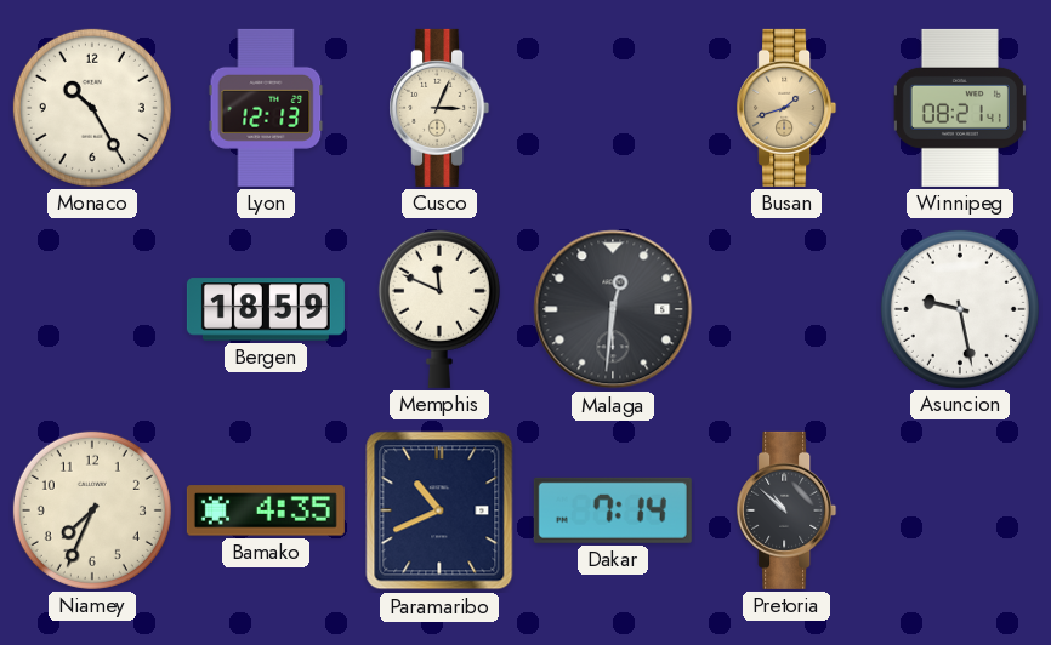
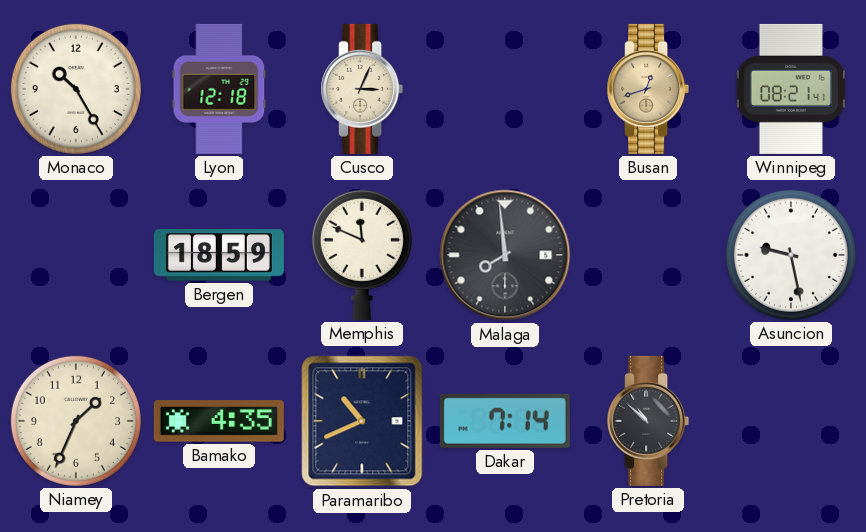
Lyon: 12:13 -> 12:18 (219, 89)
Busan: 1:42 -> 12:42 (648, 89)
Malaga: 12:31 -> 7:59 (505, 255)
Niamey: 7:34 -> 1:34 (76, 421)
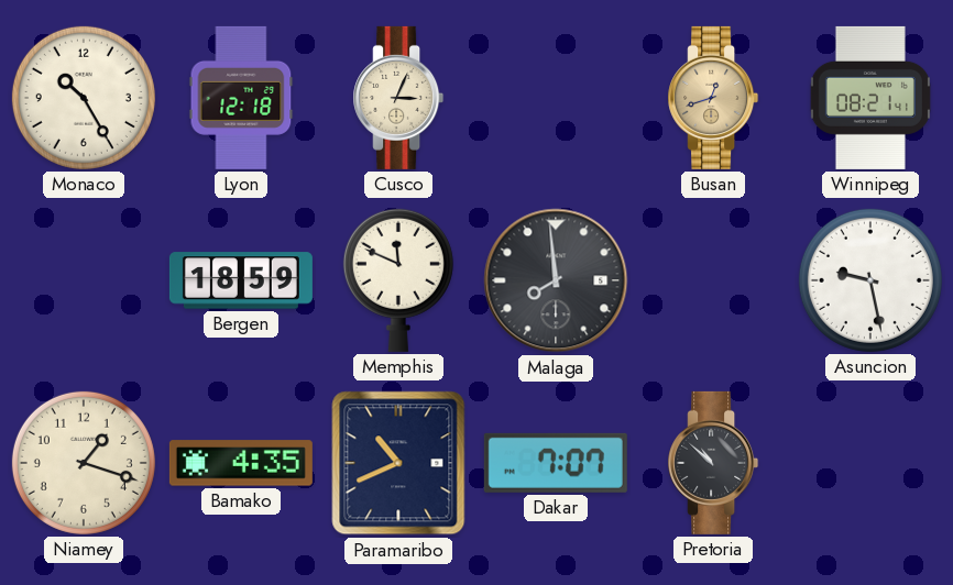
Niamey: 1:34 -> 1:18 (84, 463)
Dakar: 7:14 -> 7:07 (556, 463)
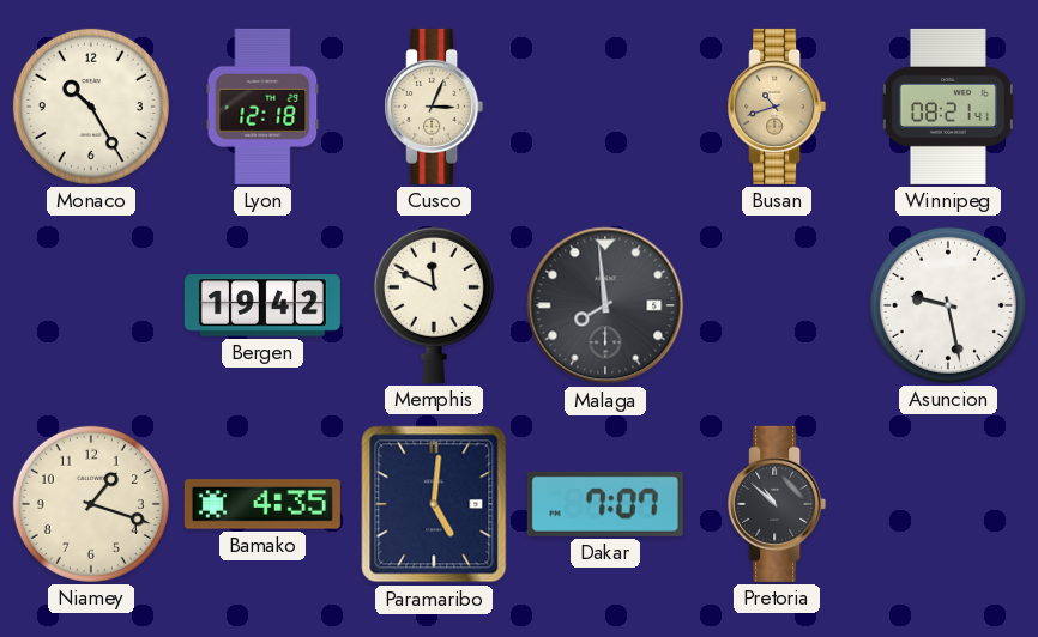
Busan: 12:42 -> 10:42 (777, 107)
Bergen: 18:59 -> 19:42 (262, 305)
Paramaribo: 10:41 -> 5:01 (434, 504)
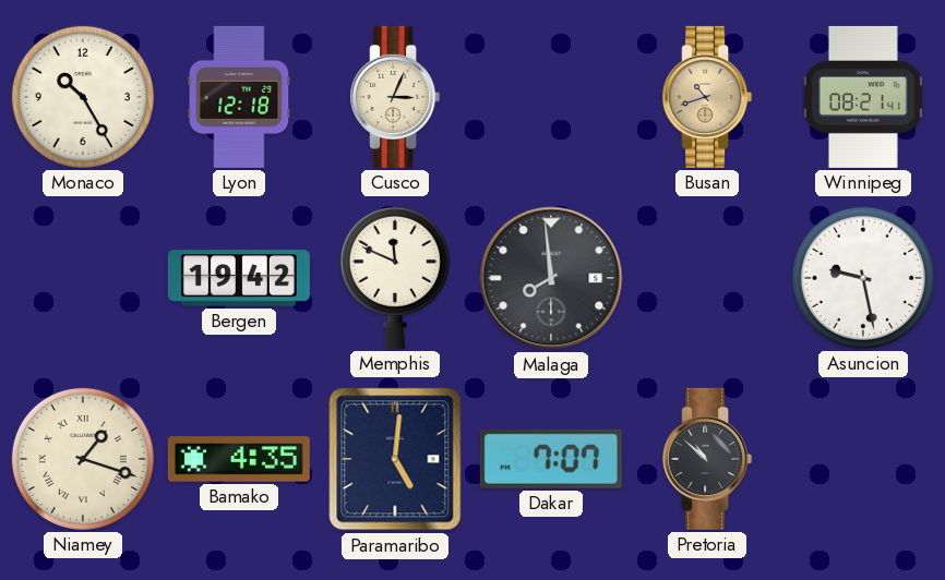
Niamey numerals: Arabic -> Roman (83, 459)
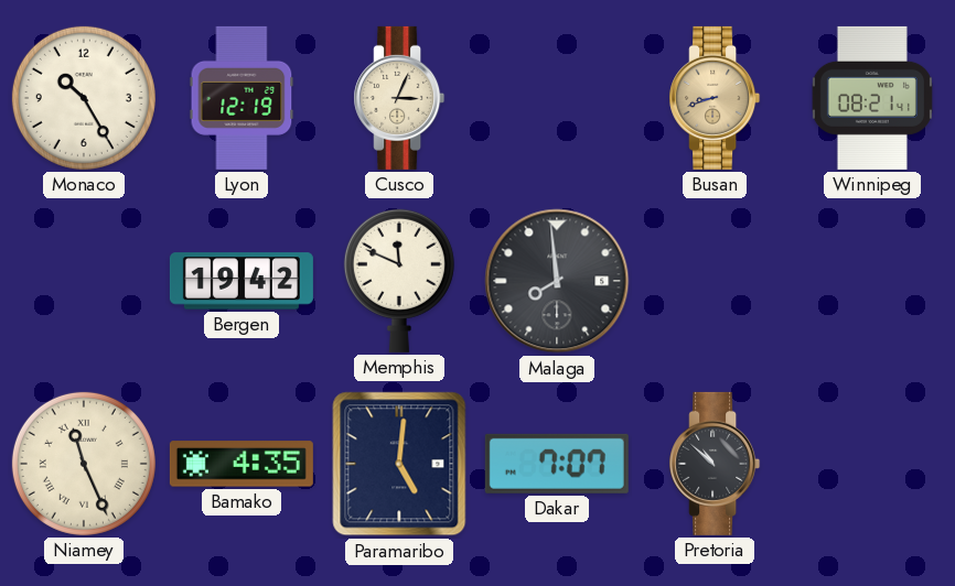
Lyon: 12:18 -> 12:19 (242, 98)
Busan: 10:42 -> 8:42 (715, 98)
Asuncion: 9:28 -> none (863, 278)
Niamey: 1:18 -> 11:26 (84, 464)
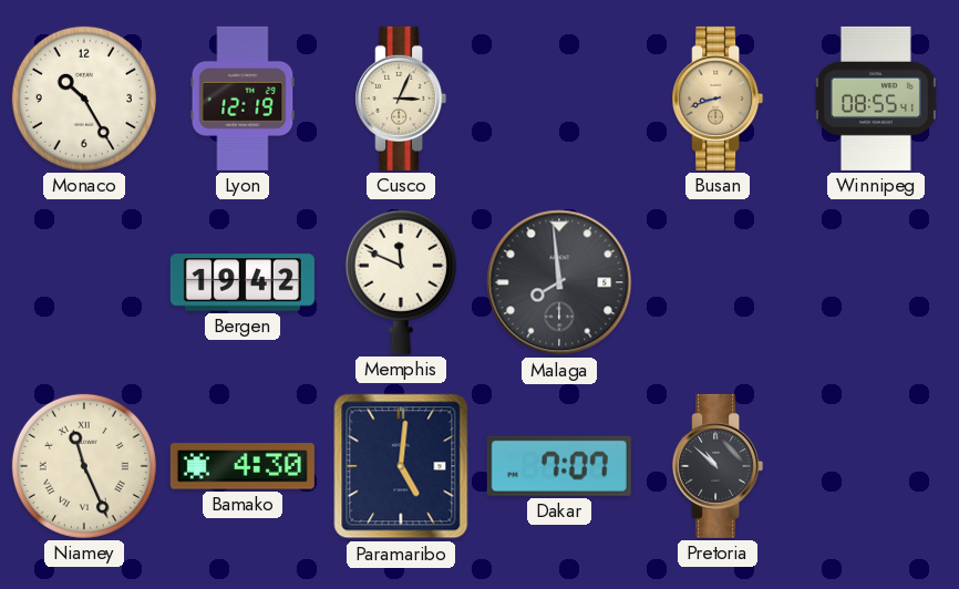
Winnipeg: 08:21 -> 08:55 (876, 99)
Bamako: 4:35 -> 4:30 (243, 466)
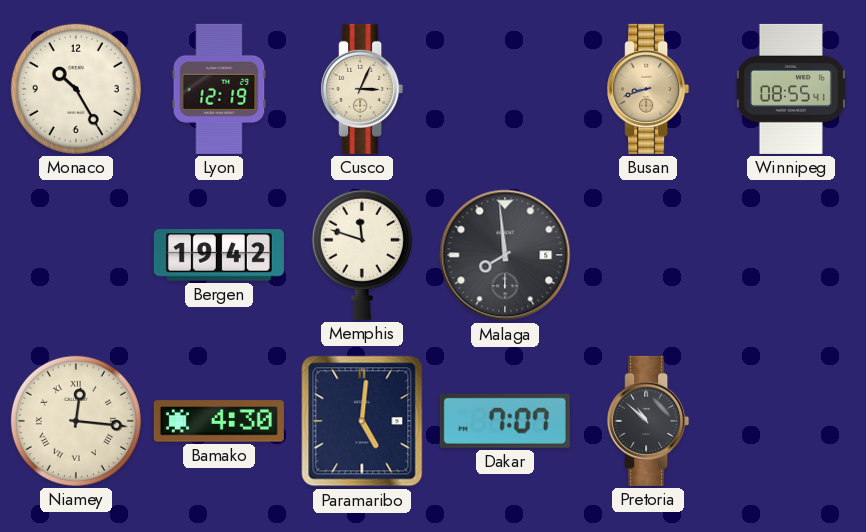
Memphis: 11:49 -> 11:48 (362, 255)
Niamey: 11:26 -> 12:16 (76, 421)
